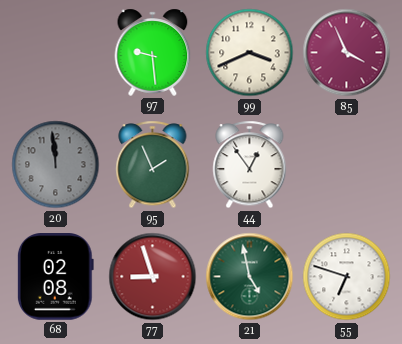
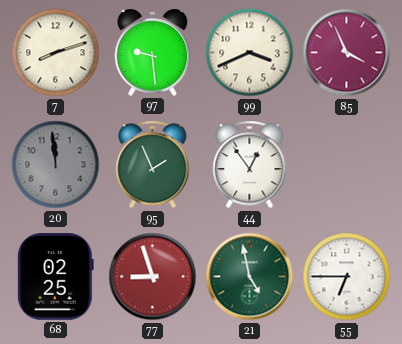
7: none -> 8:12 (56, 53)
68: 02:08 -> 02:25 (55, 277)
55: 6:48 -> 6:45 (347, 277)
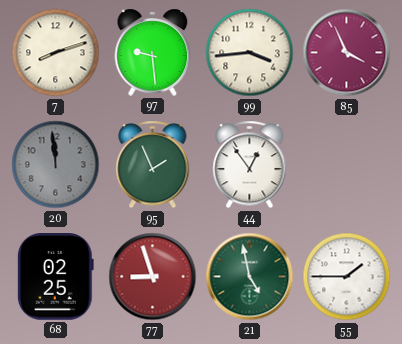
99: 3:41 -> 3:44 (250, 53)
55: 6:45 -> 1:45 (347, 277)
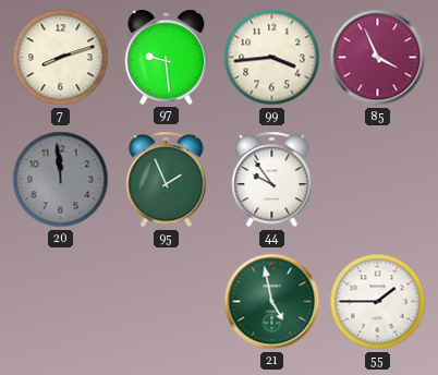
44: 12:54 -> 9:54 (272, 180)
68: 02:25 -> none (55, 277)
77: 8:57 -> none (153, 277)
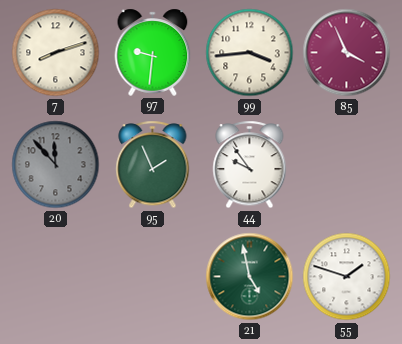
97: 9:29 -> 9:31 (153, 52)
20: 11:59 -> 11:53 (56, 165)
55: 1:45 -> 1:48 (347, 277)
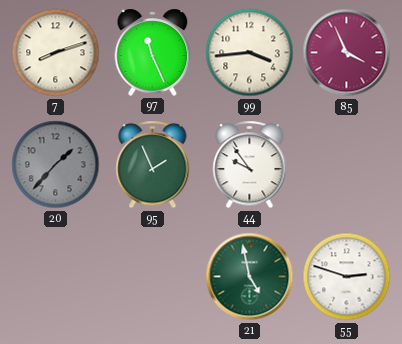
97: 9:31 -> 11:26 (153, 52)
20: 11:53 -> 1:37 (56, 165)
55: 1:48 -> 2:48 (347, 277)
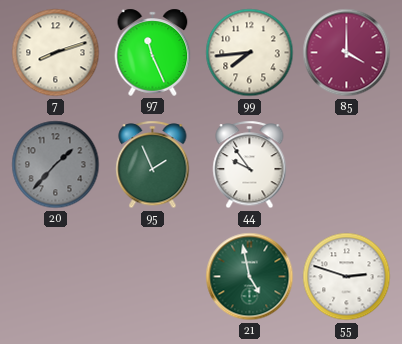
99: 3:44 -> 7:44 (250, 53)
85: 3:56 -> 4:00 (347, 53)
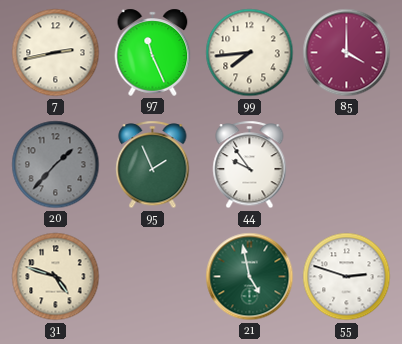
7: 8:12 -> 2:43 (56, 53)
31: none -> 4:48 (56, 277)
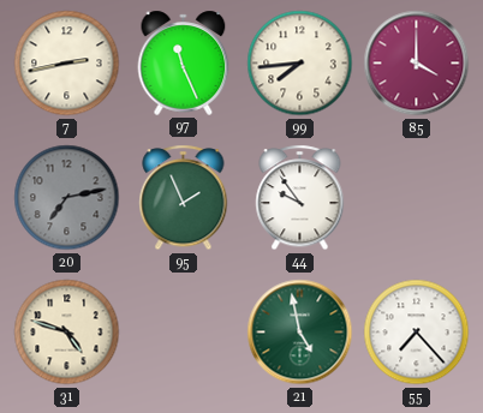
20: 1:37 -> 7:13 (67, 198)
55: 2:48 -> 7:23 (417, 333)
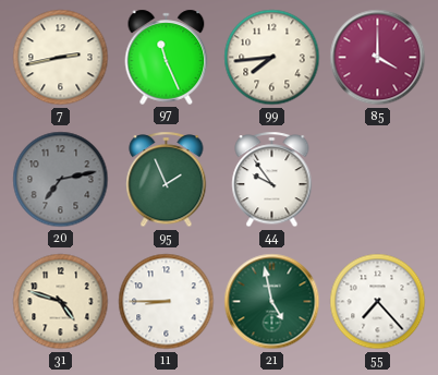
11: none -> 8:45 (167, 302)
